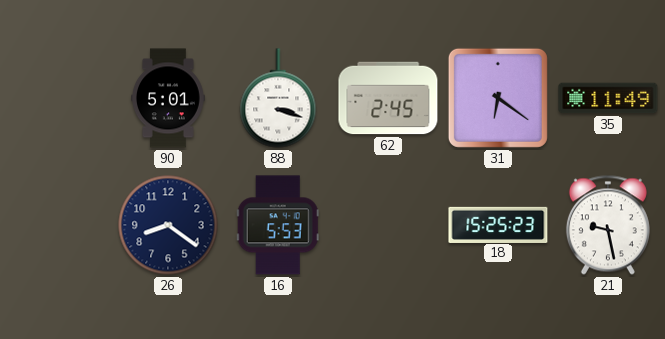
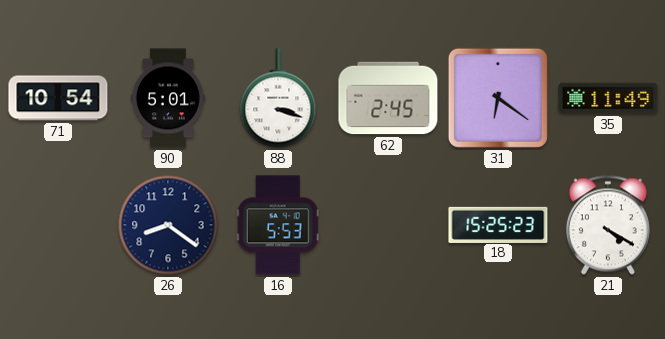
71: none -> 10:54 (58, 98)
21: 9:28 -> 4:20 (608, 225)
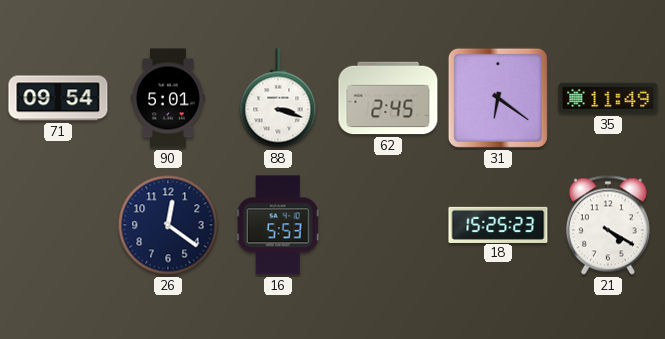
71: 10:54 -> 09:54 (58, 98)
26: 8:21 -> 12:21 (168, 225)
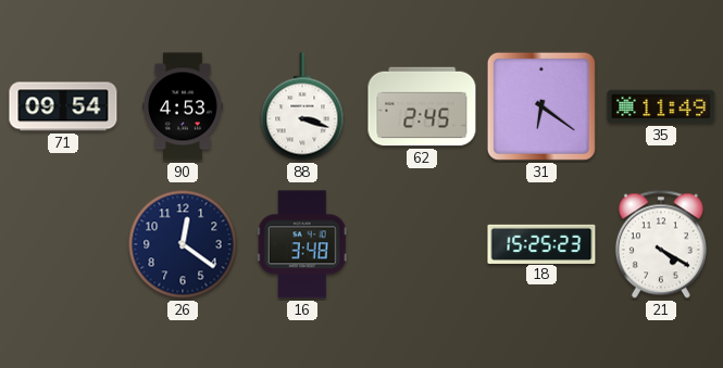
90: 5:01 -> 4:53 (184, 106)
16: 5:53 -> 3:48 (302, 244)
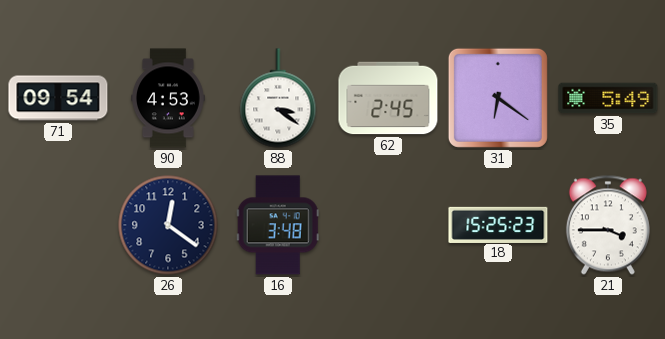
88: 3:18 -> 3:21 (278, 98)
35: 11:49 -> 5:49 (608, 98)
21: 4:20 -> 3:45 (608, 225)
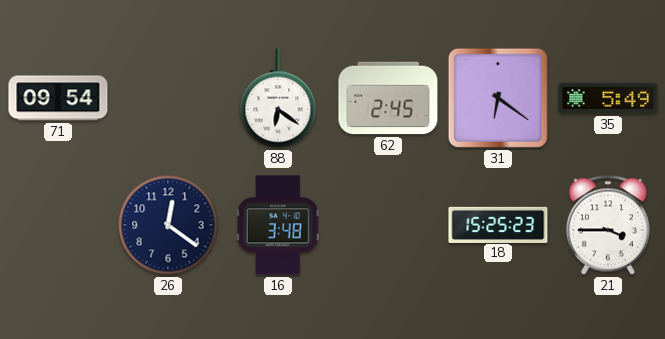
90: 4:53 -> none (169, 98)
88: 3:21 -> 6:21 (278, 98)
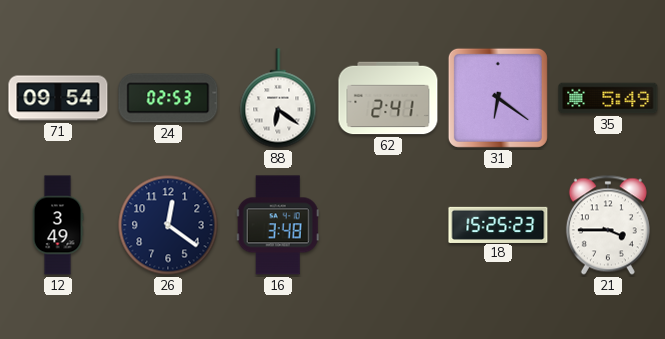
24: none -> 02:53 (168, 98)
62: 2:45 -> 2:41 (388, 98)
12: none -> 3:49 (58, 225)
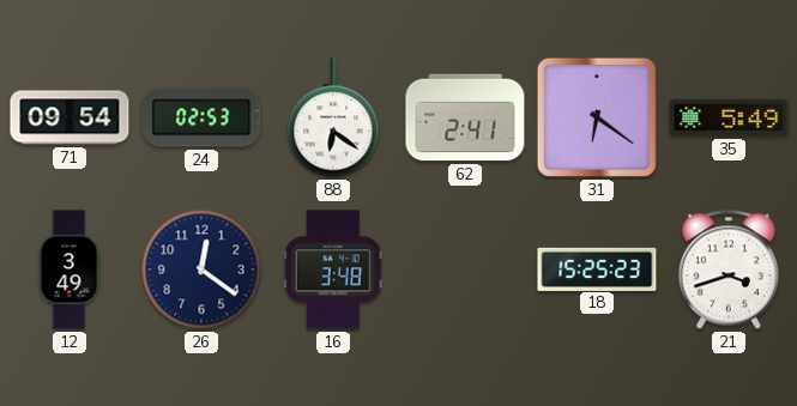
21: 3:45 -> 3:42 (729, 269)
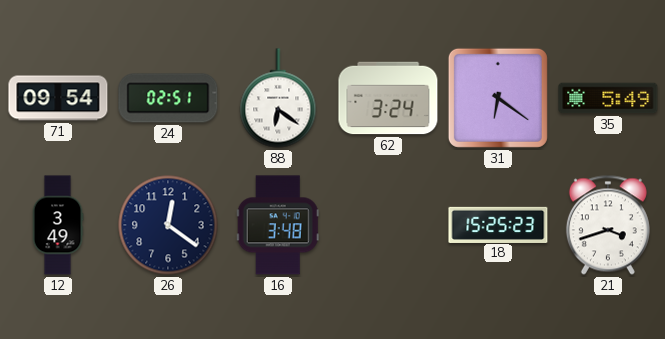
24: 02:53 -> 02:51 (168, 98)
62: 2:41 -> 3:24 (388, 98)
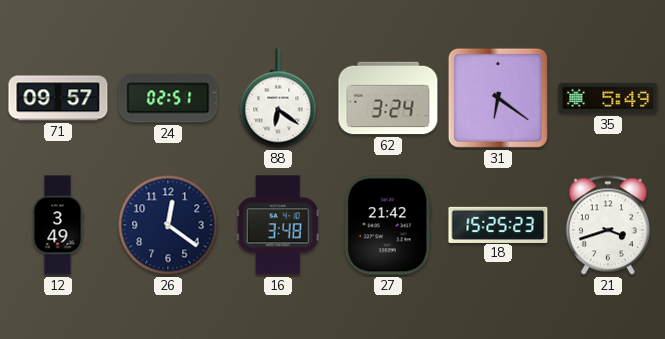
71: 09:54 -> 09:57 (58, 98)
27: none -> 21:42 (388, 225)
